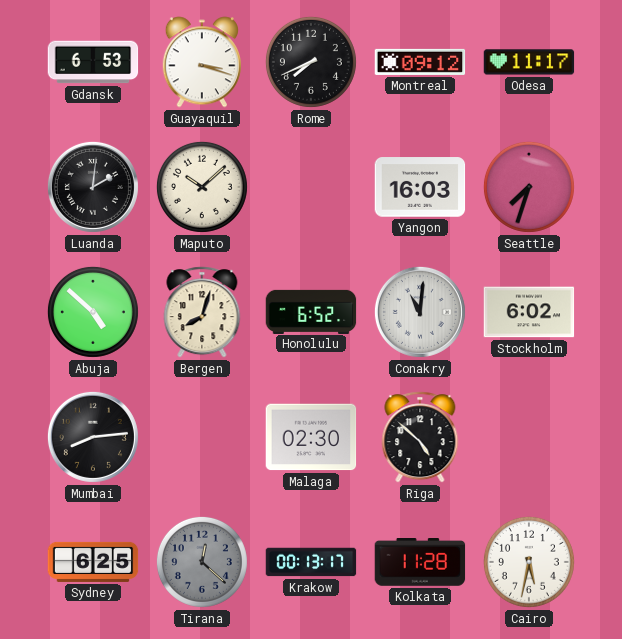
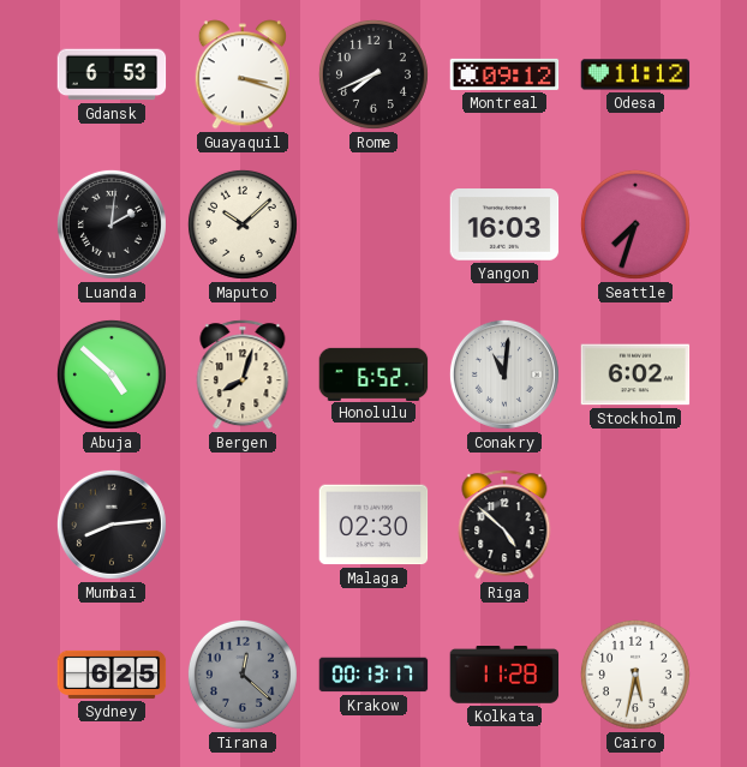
Odesa: 11:17 -> 11:12 (635, 74)
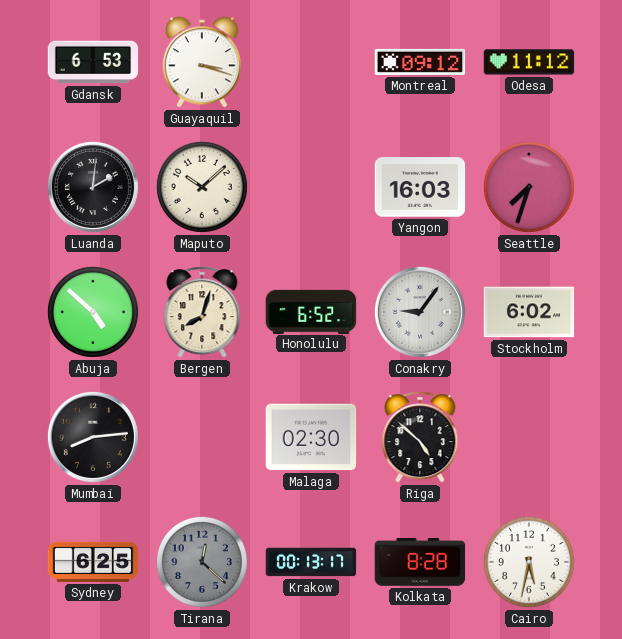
Rome: 7:41 -> none (374, 74)
Conakry: 11:01 -> 9:06 (420, 312)
Kolkata: 11:28 -> 8:28 (420, 563)
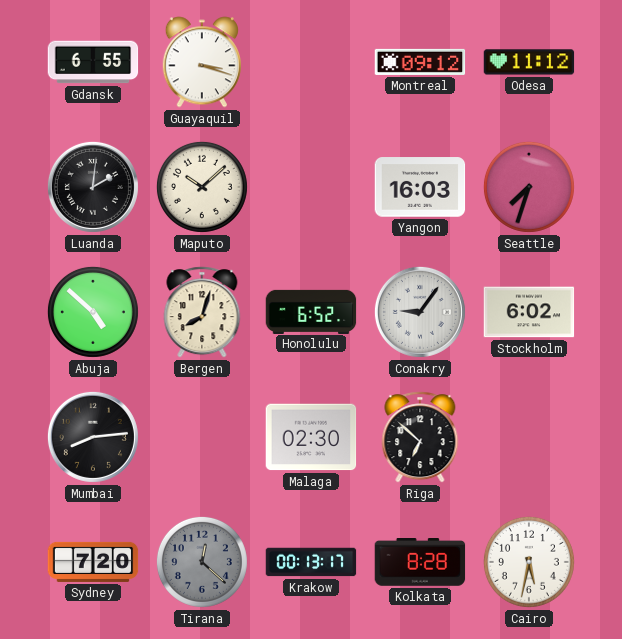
Gdansk: 6:53 -> 6:55 (93, 62)
Riga: 4:52 -> 6:52 (420, 437)
Sydney: 6:25 -> 7:20 (93, 562)
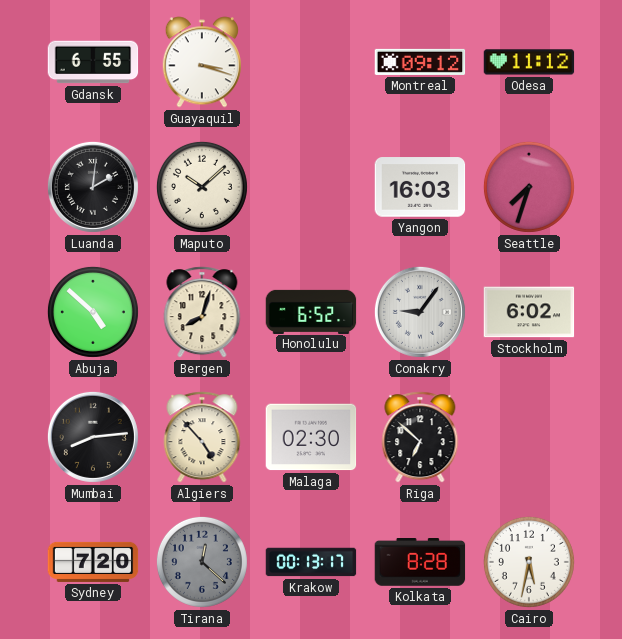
Algiers: none -> 4:53 (202, 437)
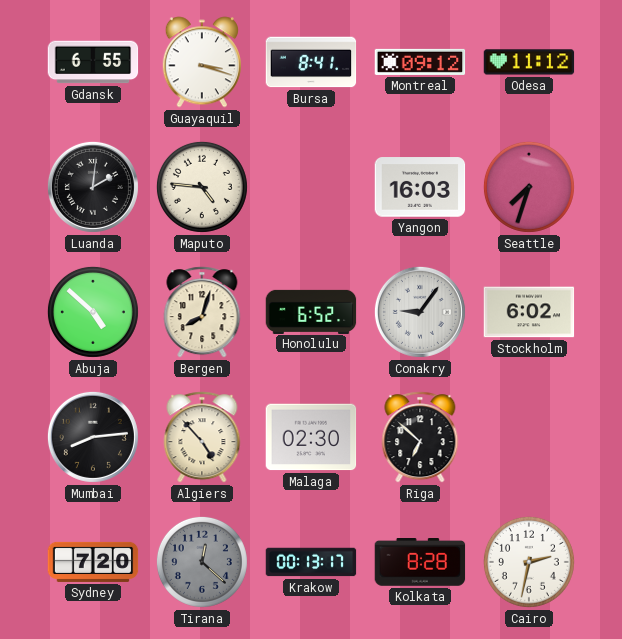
Bursa: none -> 8:41 (311, 62)
Maputo: 10:08 -> 4:46 (202, 187)
Cairo: 5:32 -> 2:32 (529, 562)
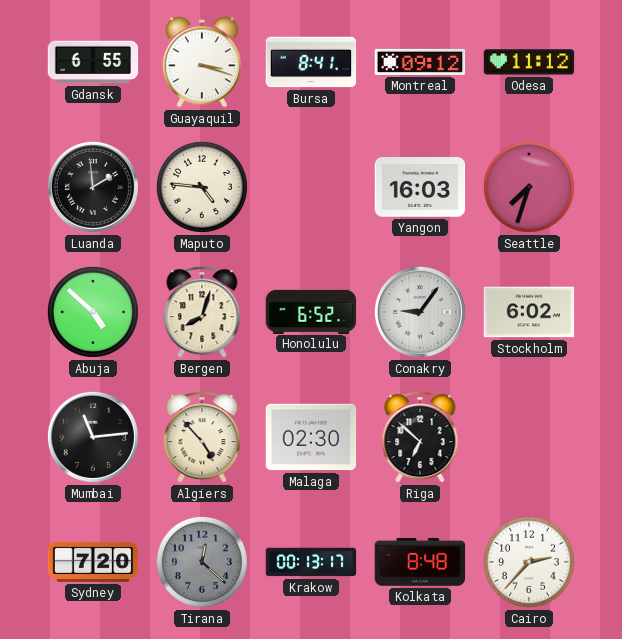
Luanda: 2:01 -> 1:59 (93, 187)
Mumbai: 8:14 -> 11:14 (93, 437)
Kolkata: 8:28 -> 8:48 (420, 563)
Cairo: 2:32 -> 2:37 (529, 562)
